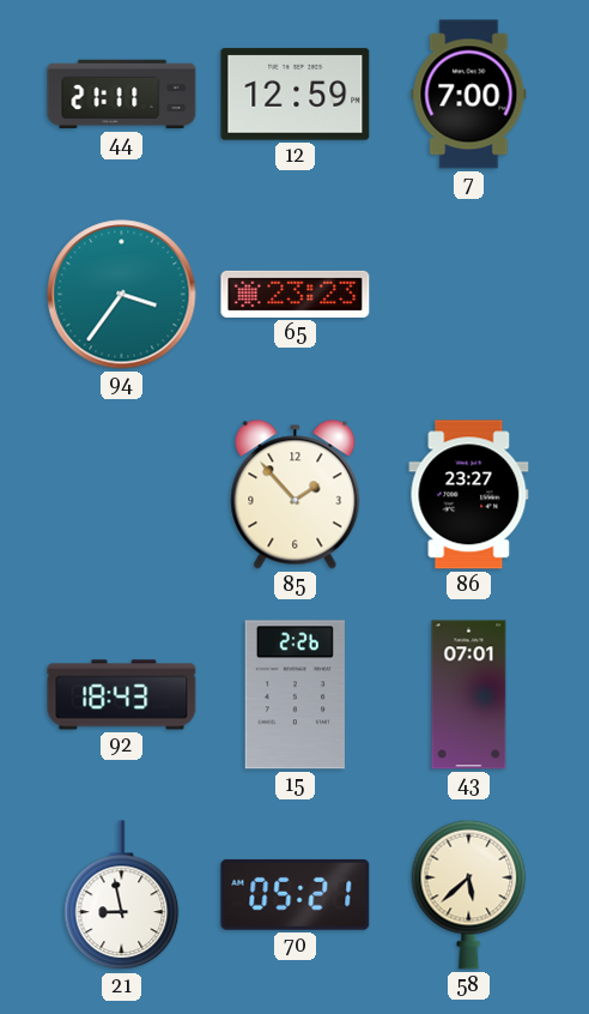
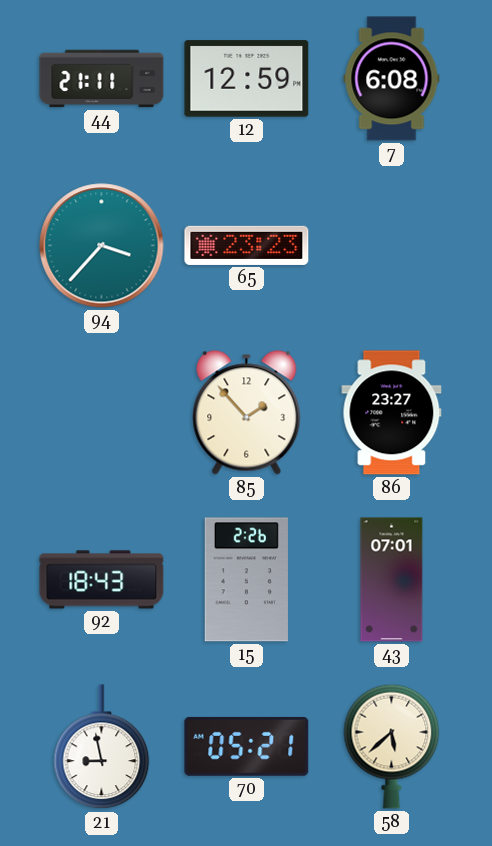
7: 7:00 -> 6:08 (392, 79)
94: 3:36 -> 3:37 (102, 246)
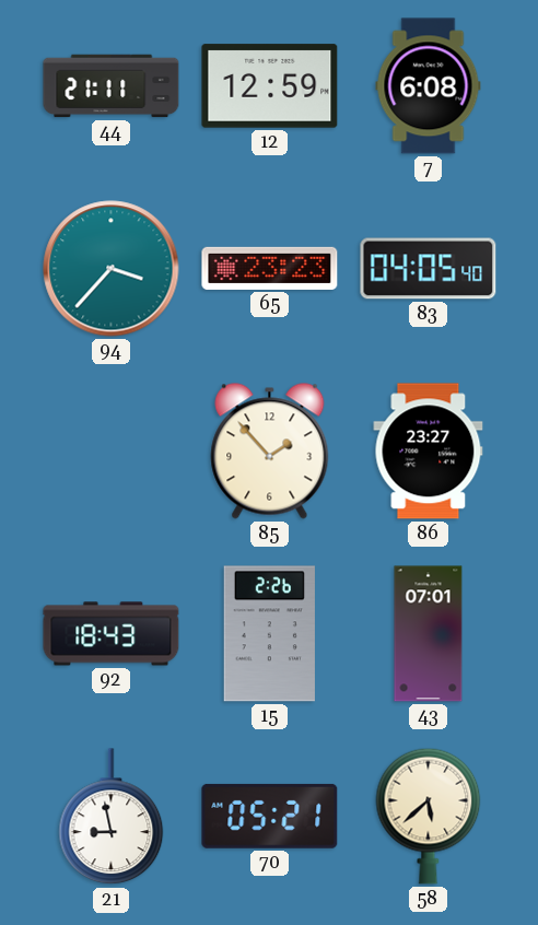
83: none -> 04:05 (429, 269)
